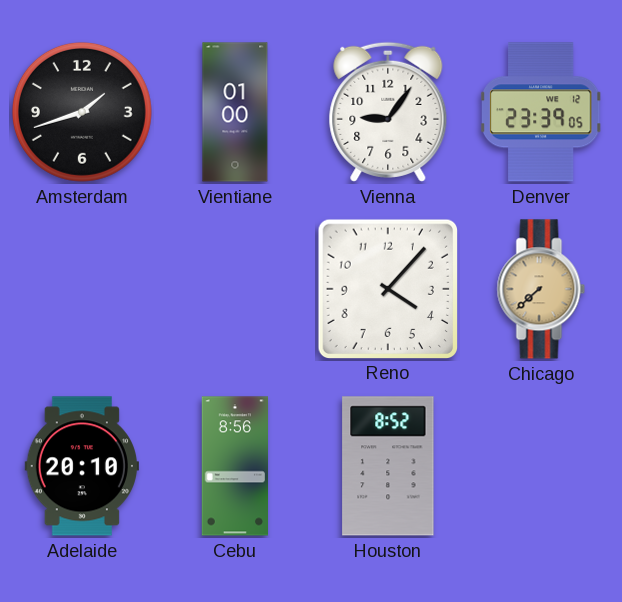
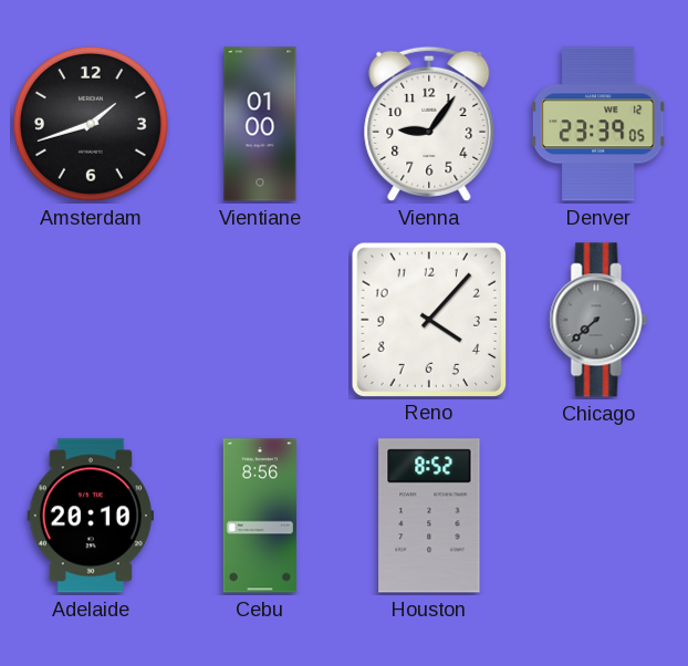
Chicago dial: champagne -> grey (598, 320)
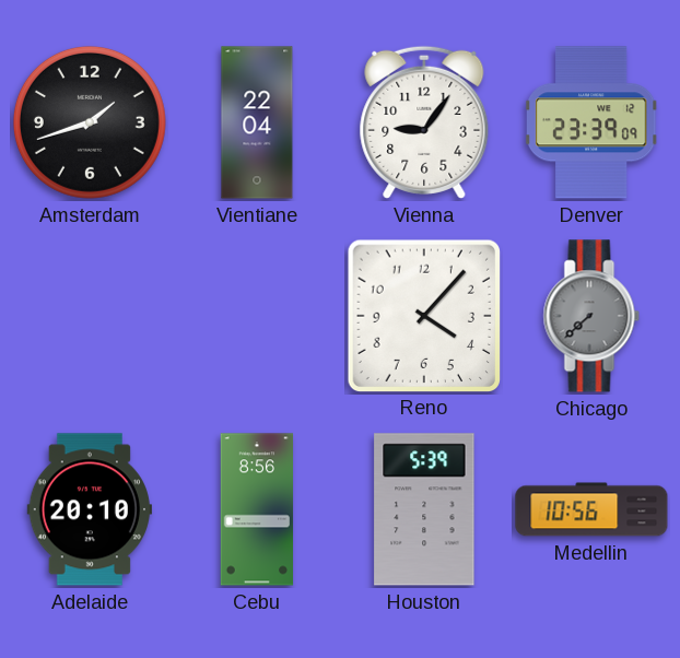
Vientiane: 01:00 -> 22:04 (257, 122)
Denver: 23:39:05 -> 23:39:09 (591, 122)
Houston: 8:52 -> 5:39 (424, 509)
Medellin: none -> 10:56 (591, 509)
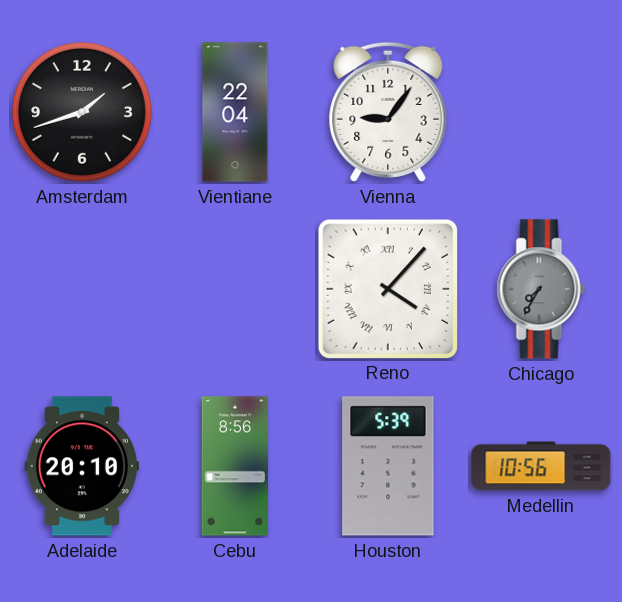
Denver: 23:39 -> none (591, 122)
Reno numerals: Arabic -> Roman (387, 288)
Chicago: 7:38 -> 7:35 (541, 289)
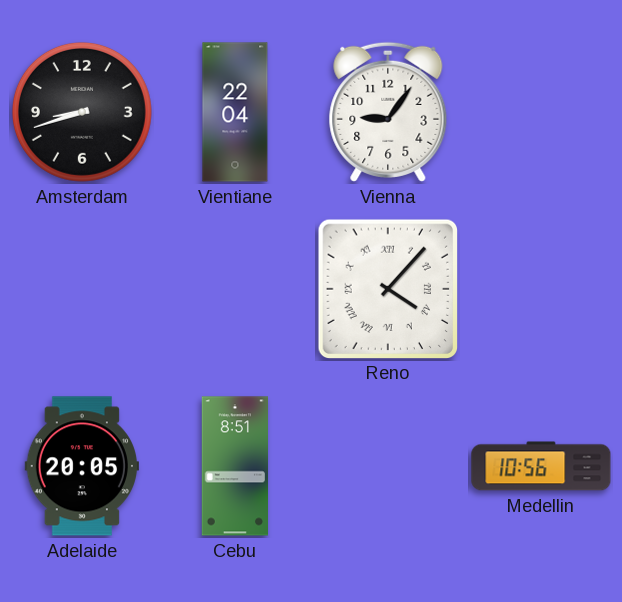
Amsterdam: 1:42 -> 8:42 (82, 112)
Chicago: 7:35 -> none (541, 289)
Adelaide: 20:10 -> 20:05 (82, 466)
Cebu: 8:56 -> 8:51 (235, 466)
Houston: 5:39 -> none (388, 466)
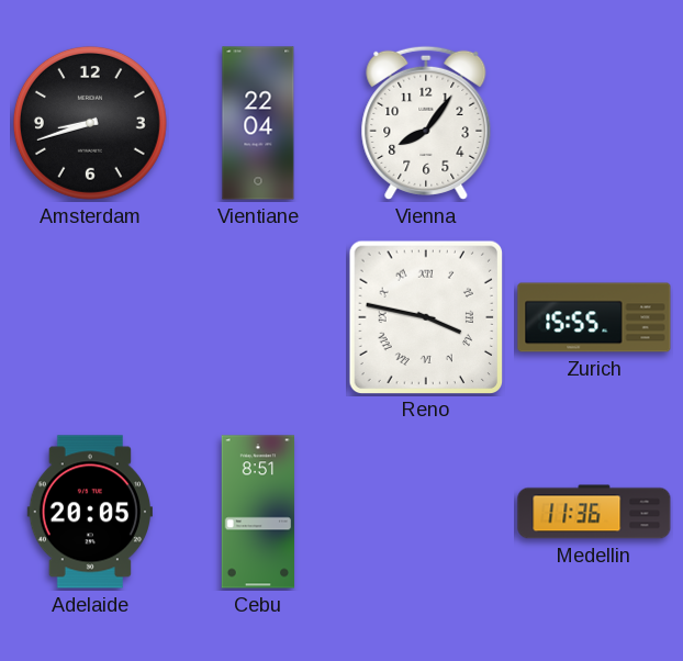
Vienna: 9:06 -> 8:06 (426, 123)
Reno: 4:07 -> 3:47 (425, 316)
Zurich: none -> 15:55 (594, 317)
Medellin: 10:56 -> 11:36 (594, 512)
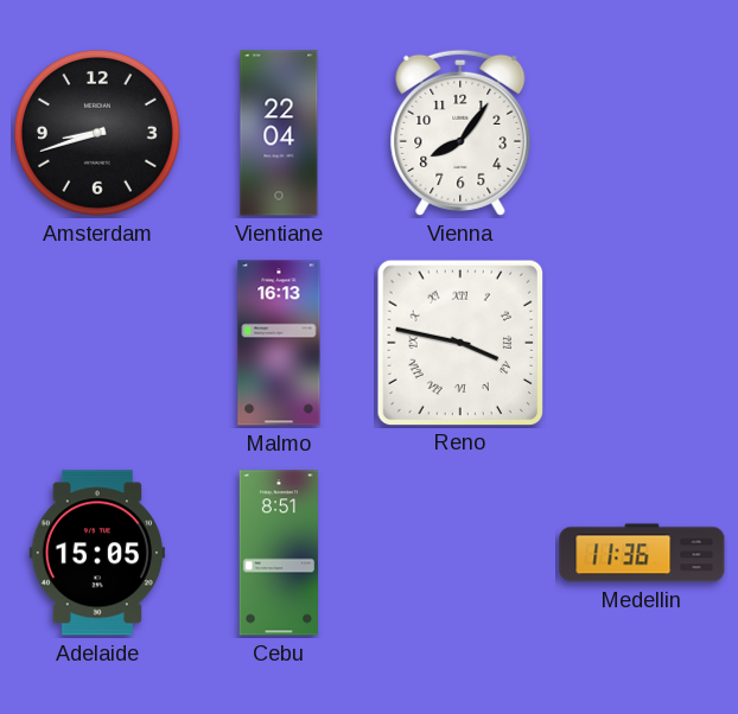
Malmo: none -> 16:13 (279, 343)
Zurich: 15:55 -> none (594, 317)
Adelaide: 20:05 -> 15:05 (97, 553)
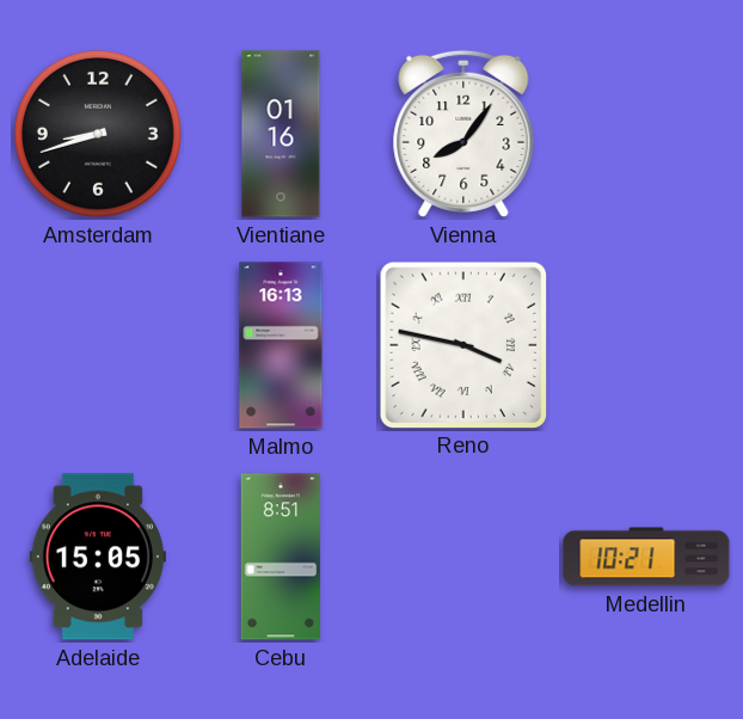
Vientiane: 22:04 -> 01:16 (281, 134)
Medellin: 11:36 -> 10:21 (646, 557)
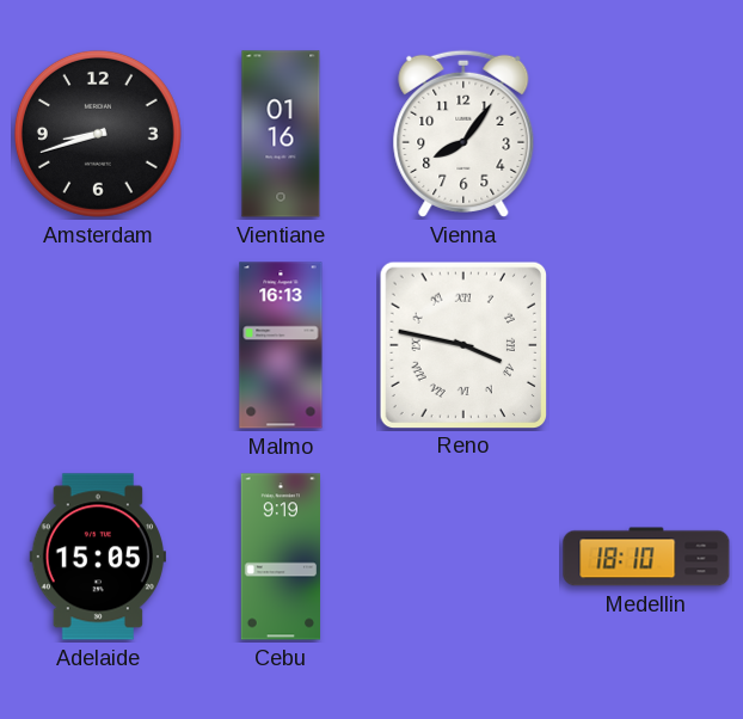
Cebu: 8:51 -> 9:19 (281, 557)
Medellin: 10:21 -> 18:10 (646, 557)
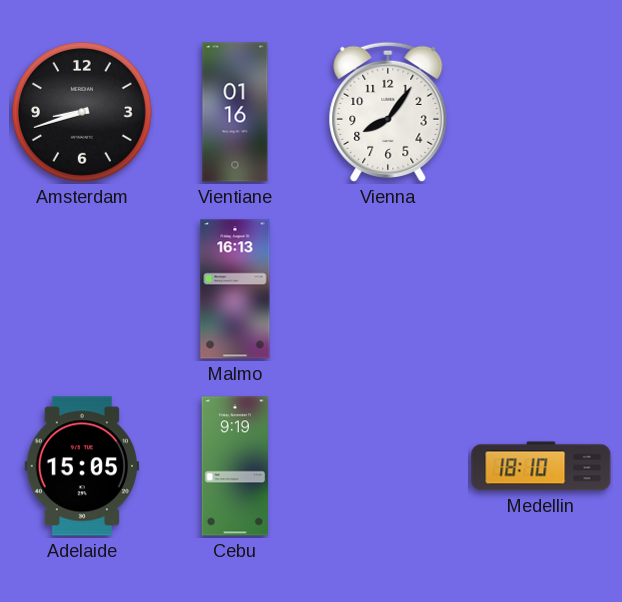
Reno: 3:47 -> none (462, 344)
